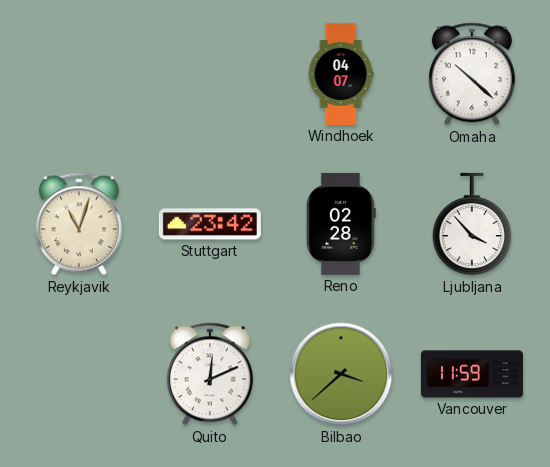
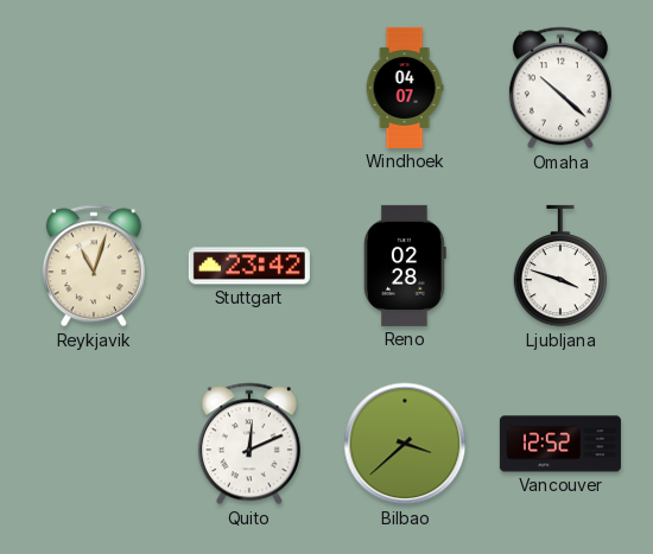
Ljubljana: 3:53 -> 3:48 (560, 266)
Vancouver: 11:59 -> 12:52 (560, 444)
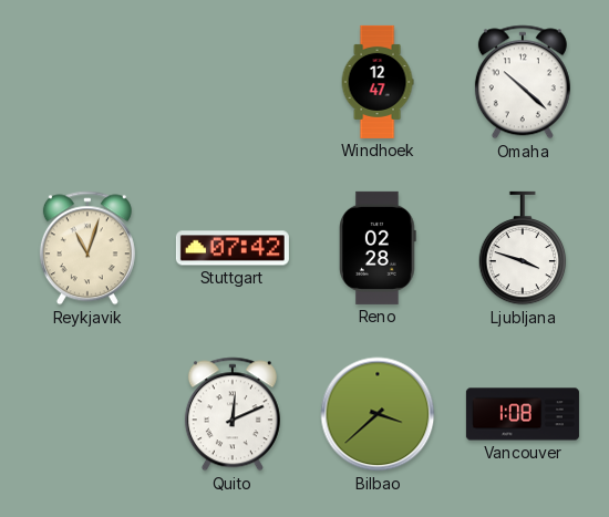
Windhoek: 04:07 -> 12:47 (378, 82)
Stuttgart: 23:42 -> 07:42 (233, 248)
Vancouver: 12:52 -> 1:08 (523, 414)
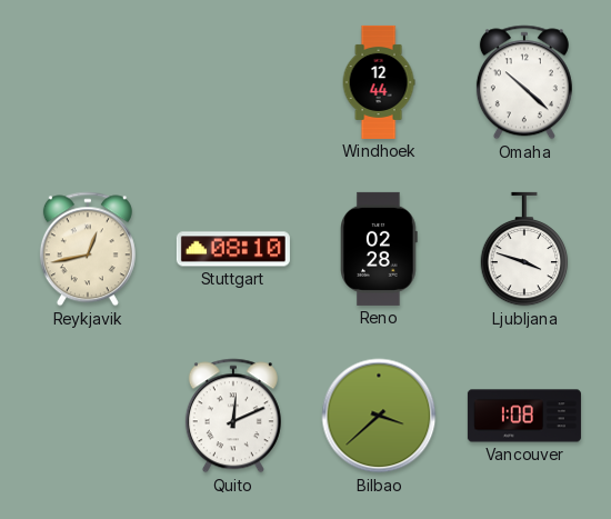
Windhoek: 12:47 -> 12:44 (379, 82)
Reykjavik: 11:03 -> 12:43 (88, 249)
Stuttgart: 07:42 -> 08:10 (233, 249)
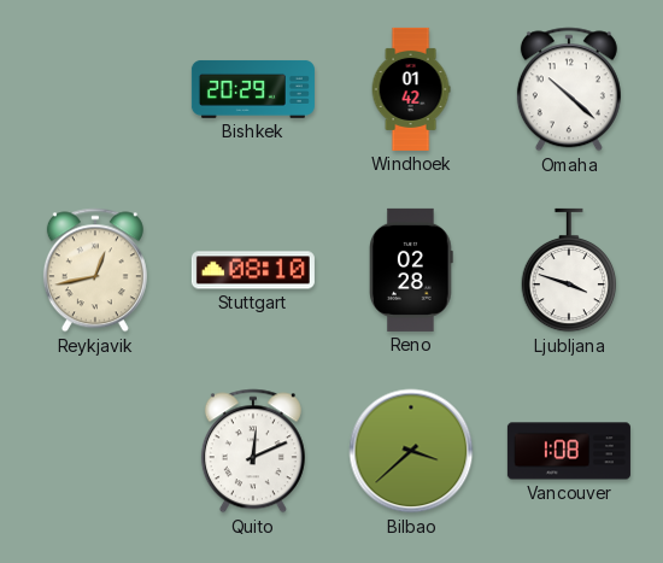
Bishkek: none -> 20:29 (253, 89)
Windhoek: 12:44 -> 01:42 (411, 89)
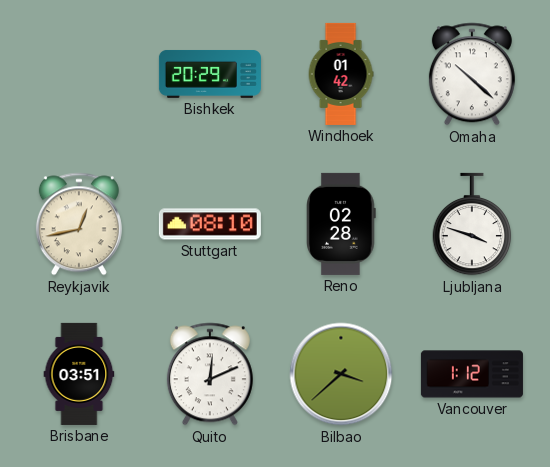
Brisbane: none -> 03:51 (79, 374)
Vancouver: 1:08 -> 1:12 (472, 374)
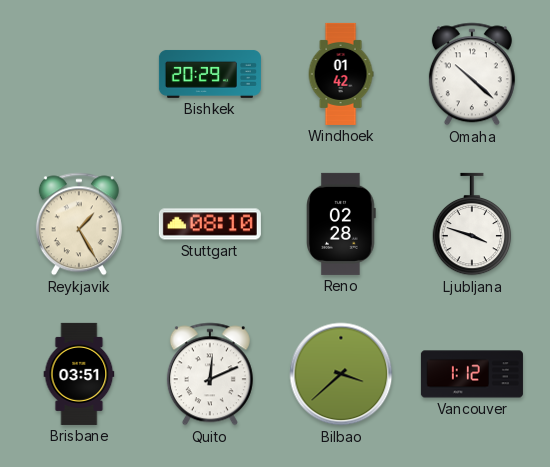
Reykjavik: 12:43 -> 1:25 (79, 224)
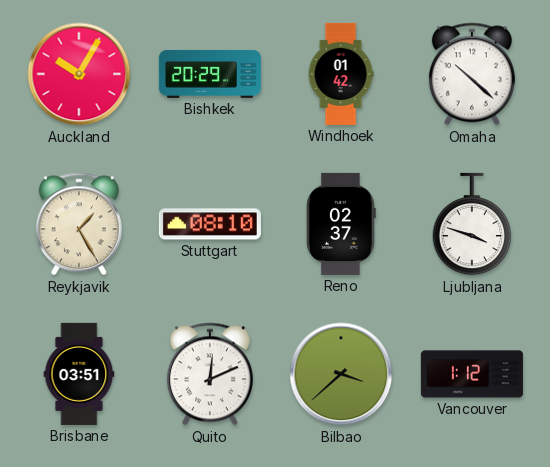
Auckland: none -> 10:05 (79, 74)
Reno: 02:28 -> 02:37 (341, 224)
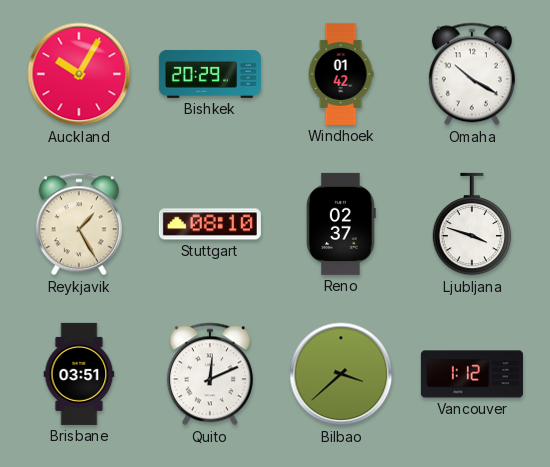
Omaha: 10:22 -> 10:20 (472, 74)
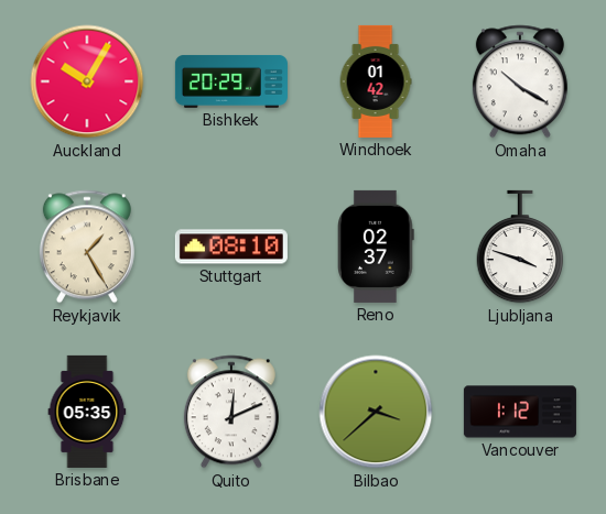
Brisbane: 03:51 -> 05:35 (87, 412)
